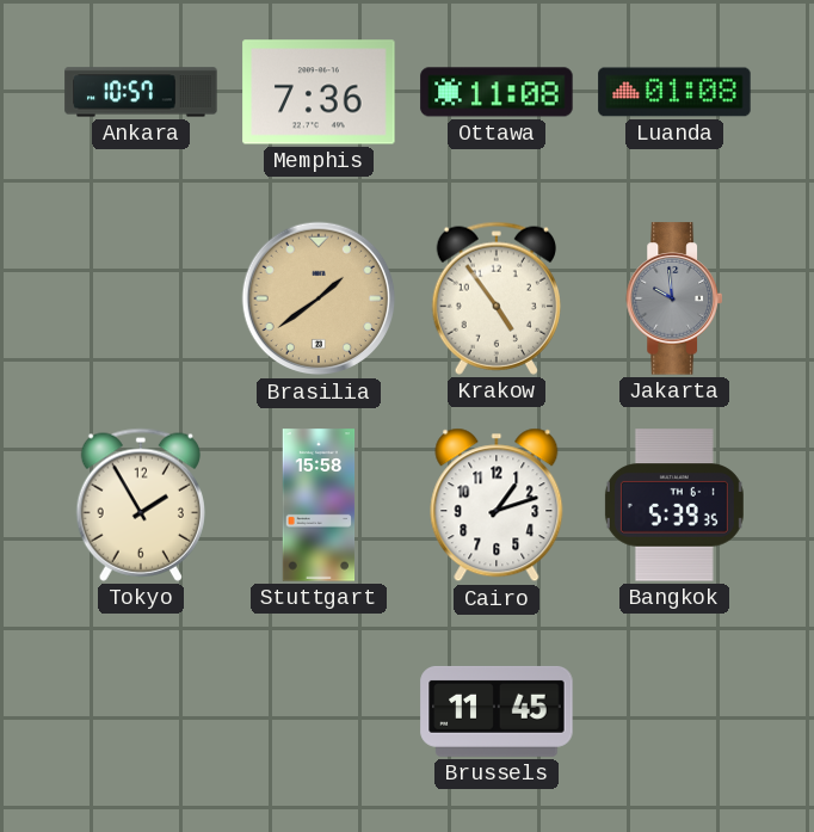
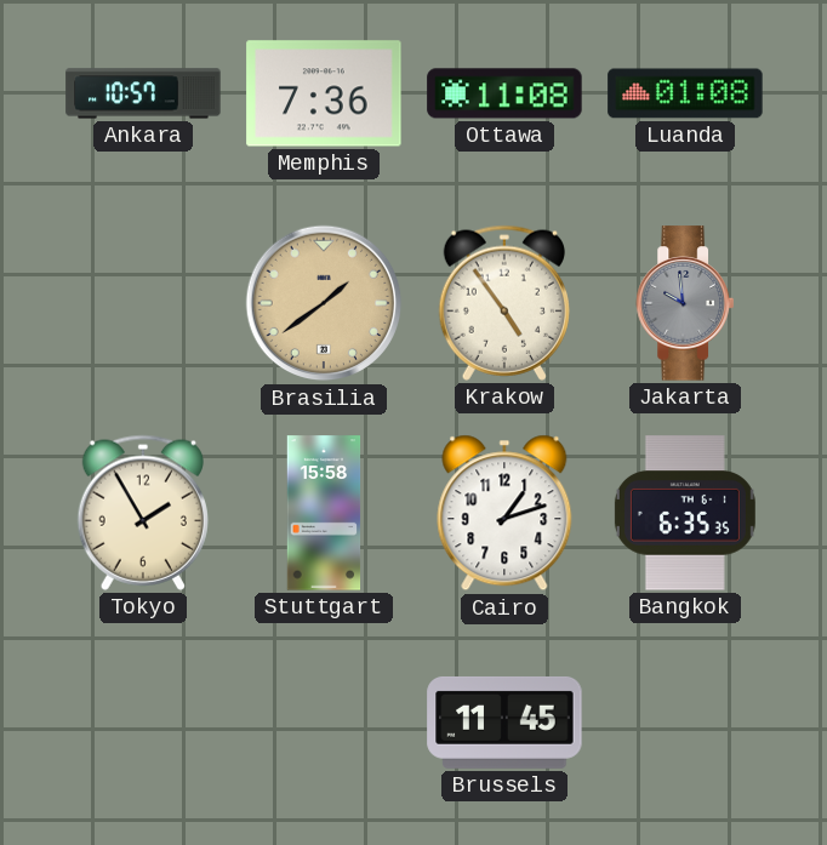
Bangkok: 5:39 -> 6:35 (685, 513)
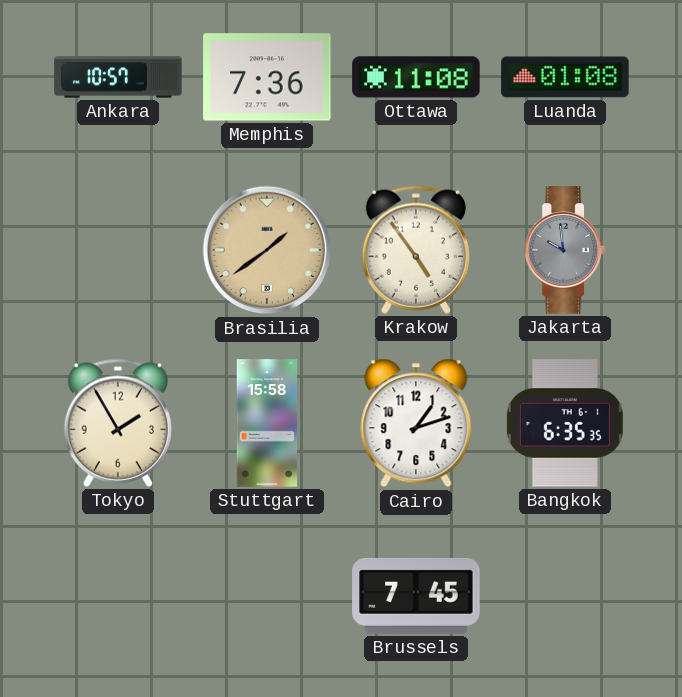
Brussels: 11:45 -> 7:45 (416, 596)
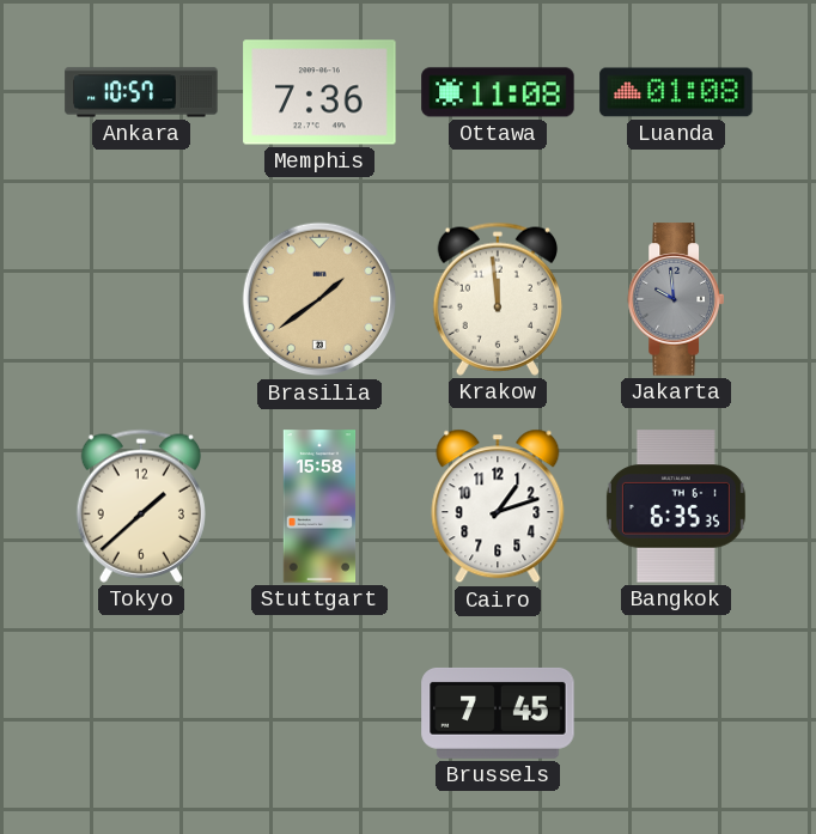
Krakow: 4:54 -> 11:59 (497, 299)
Tokyo: 1:55 -> 1:38 (140, 506)
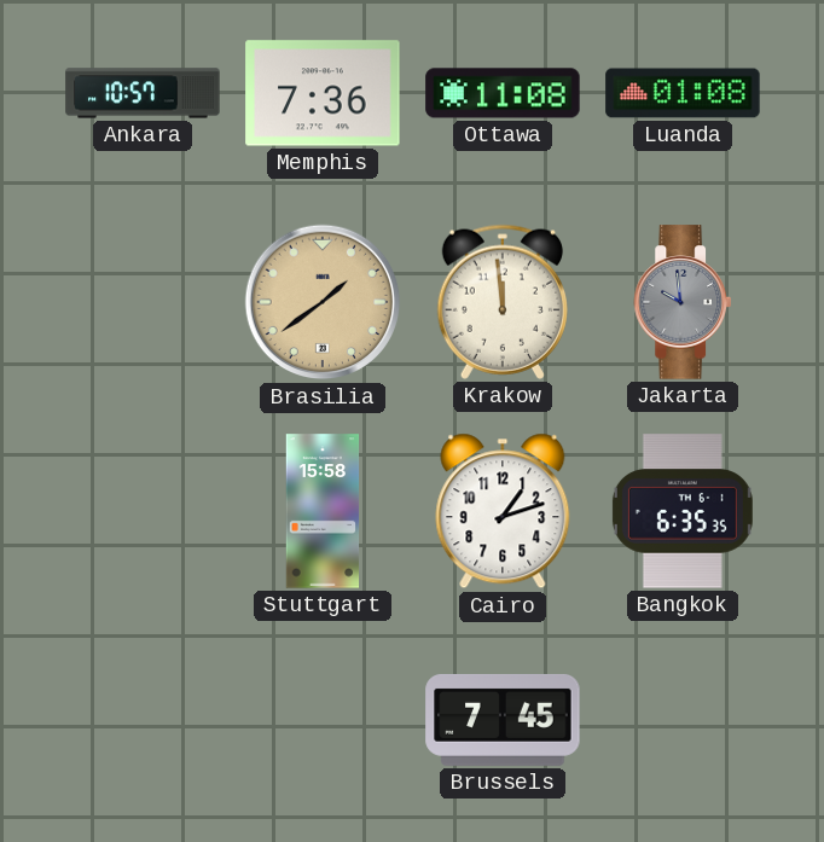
Tokyo: 1:38 -> none (140, 506)
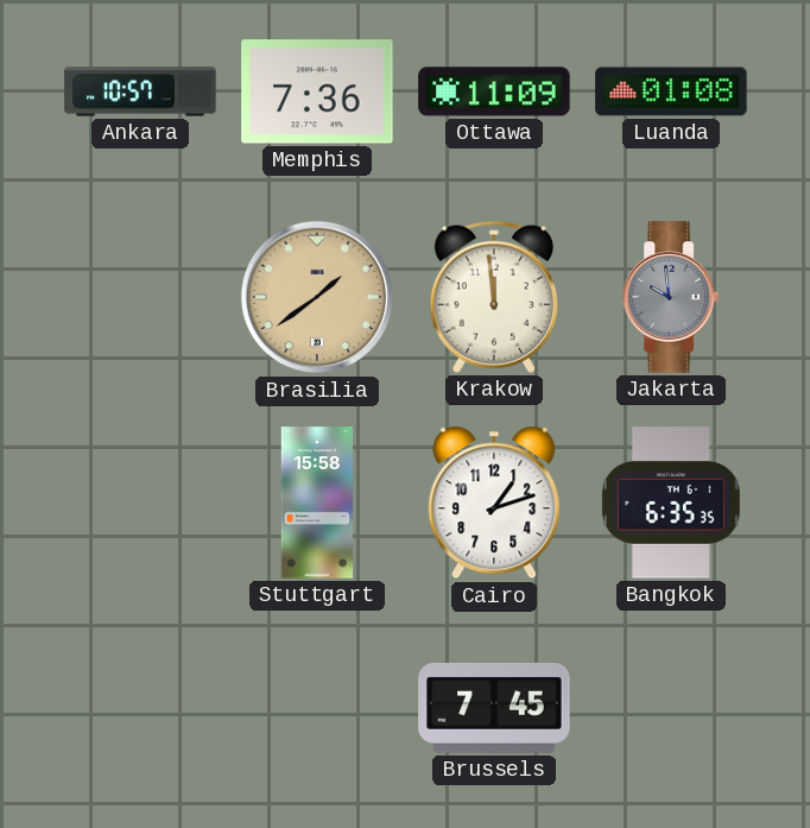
Ottawa: 11:08 -> 11:09 (494, 91)
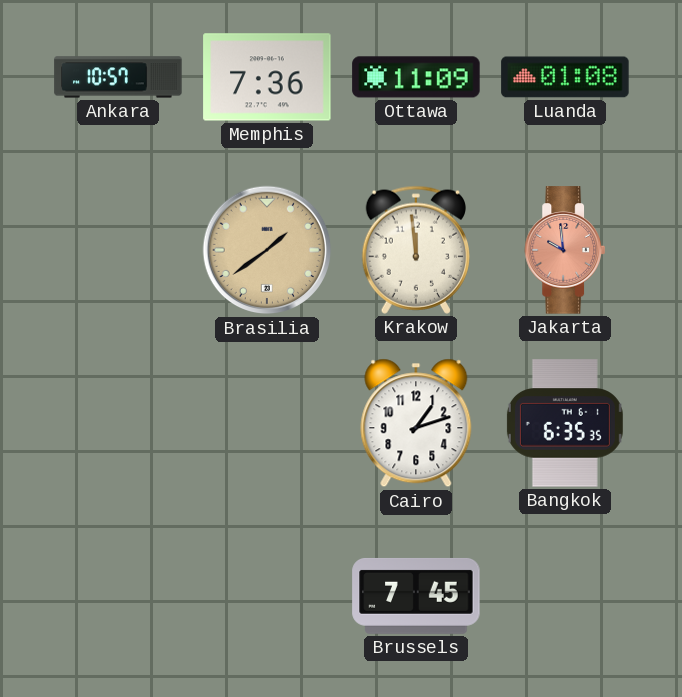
Jakarta dial: grey -> salmon (565, 250)
Stuttgart: 15:58 -> none (317, 503)
